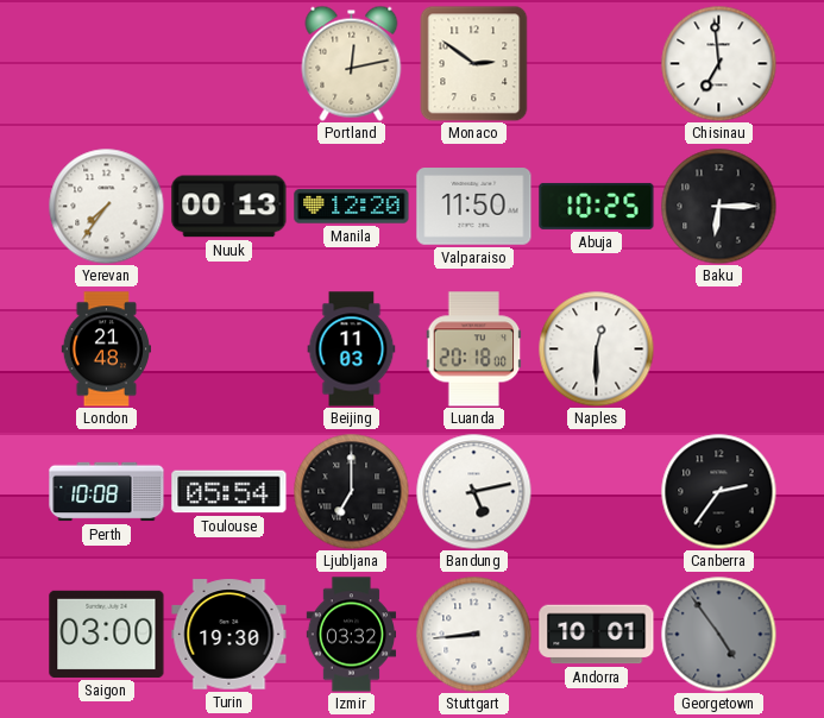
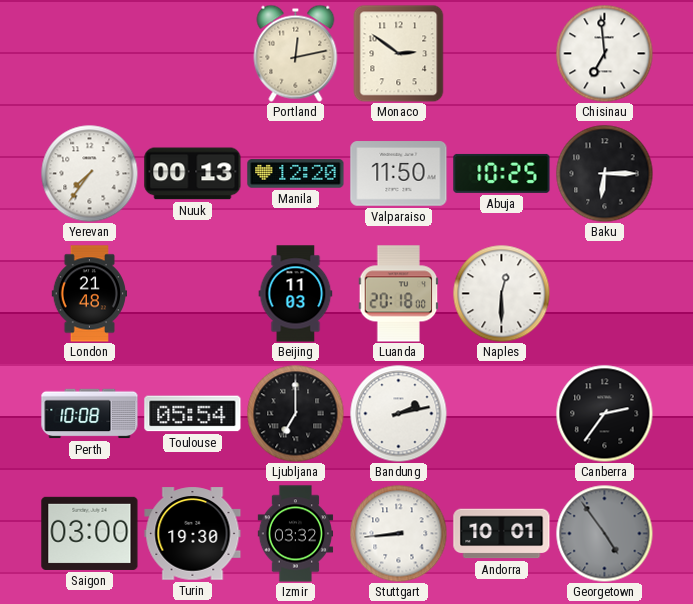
Bandung: 5:13 -> 2:13 (398, 413)
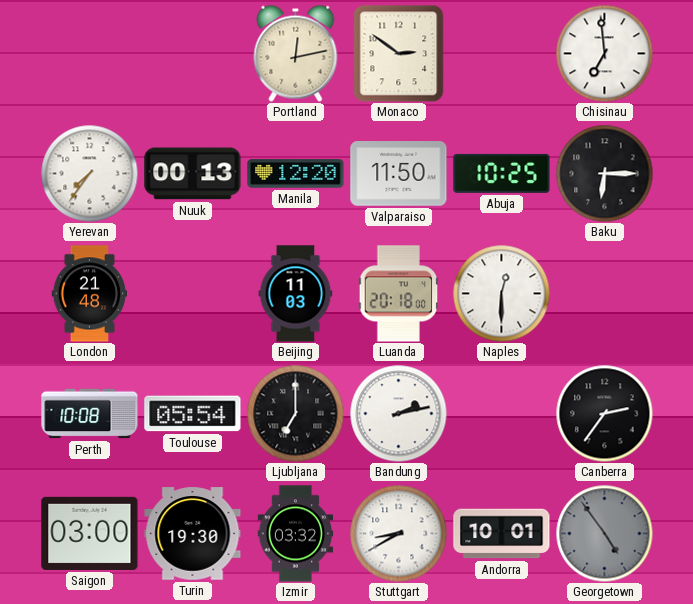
Stuttgart: 8:44 -> 8:40 (398, 533)
